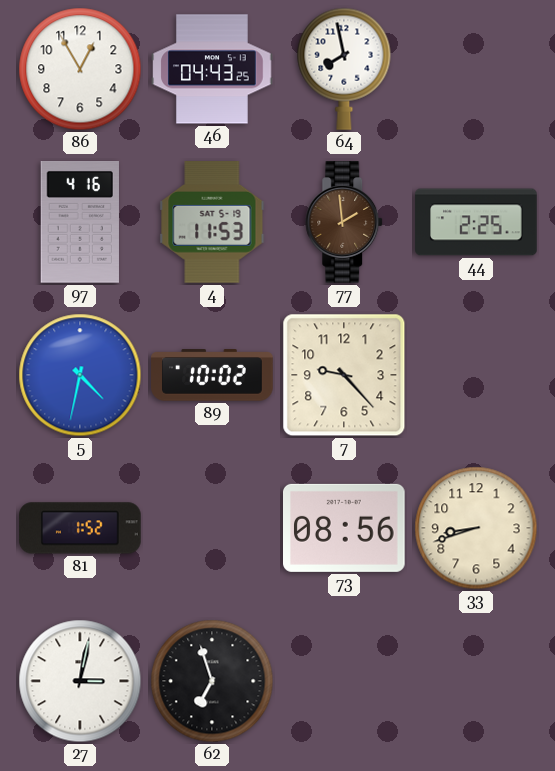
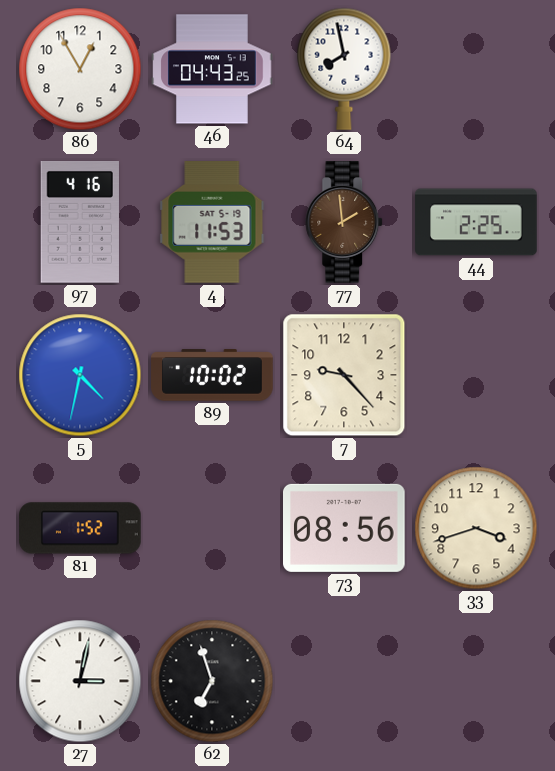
33: 8:42 -> 3:42 (476, 528)
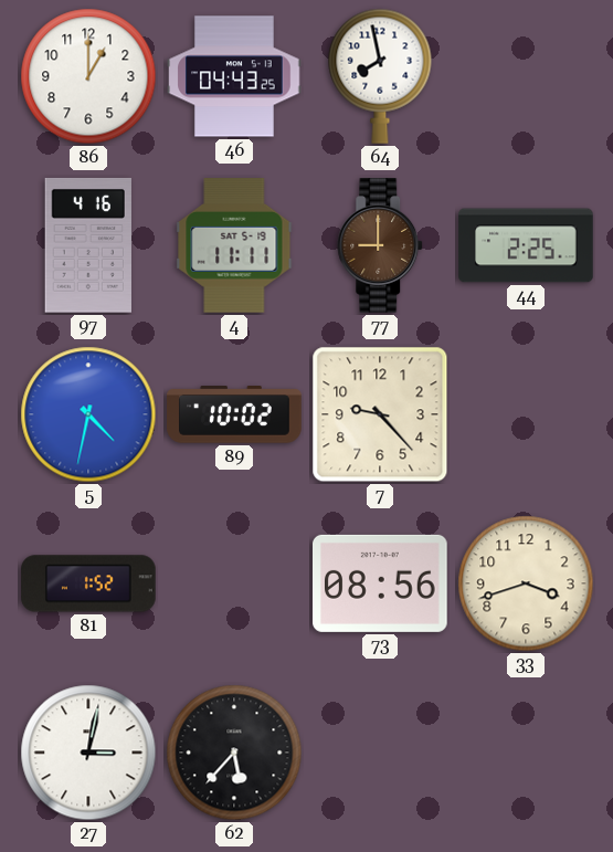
86: 12:55 -> 1:00 (88, 76)
4: 11:53 -> 11:11 (234, 245)
77: 1:59 -> 9:00 (381, 245)
62: 6:57 -> 5:37 (234, 753)
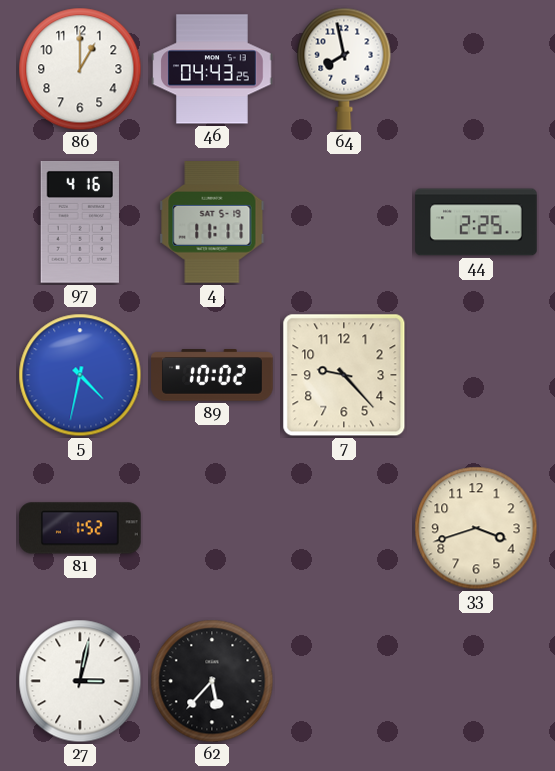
77: 9:00 -> none (381, 245)
73: 08:56 -> none (381, 583)
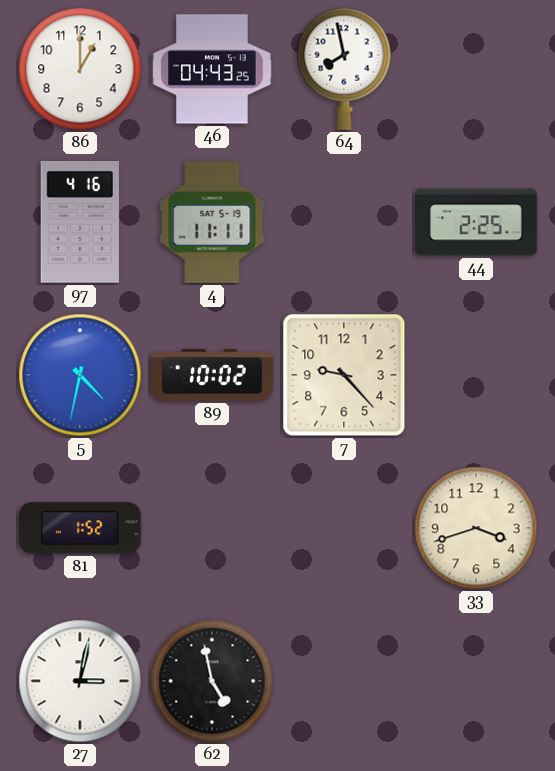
62: 5:37 -> 4:58 (212, 681)
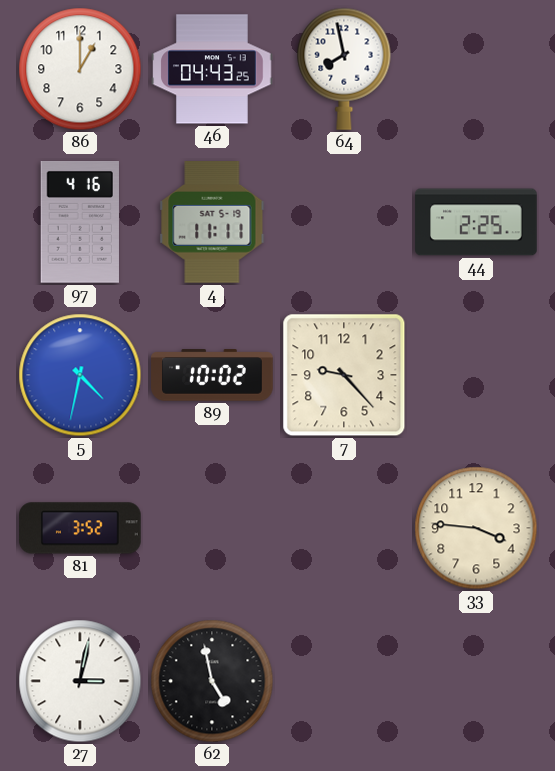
81: 1:52 -> 3:52 (80, 528)
33: 3:42 -> 3:46 (476, 528)
